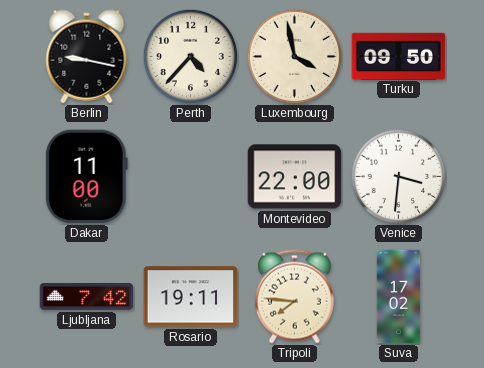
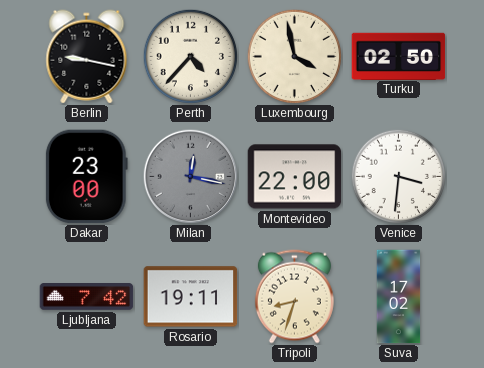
Turku: 09:50 -> 02:50 (399, 56)
Dakar: 11:00 -> 23:00 (86, 177)
Milan: none -> 12:17 (190, 176)
Tripoli: 7:46 -> 8:33 (294, 297)
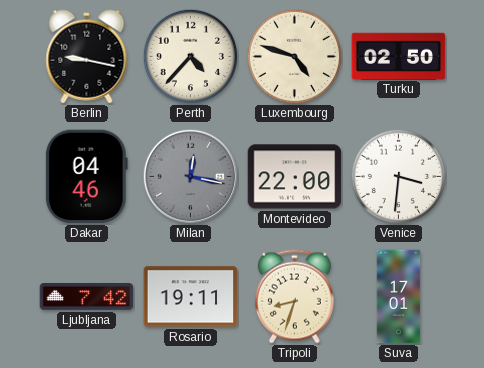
Luxembourg: 3:58 -> 4:48 (294, 56)
Dakar: 23:00 -> 04:46 (86, 177)
Suva: 17:02 -> 17:01 (399, 297)
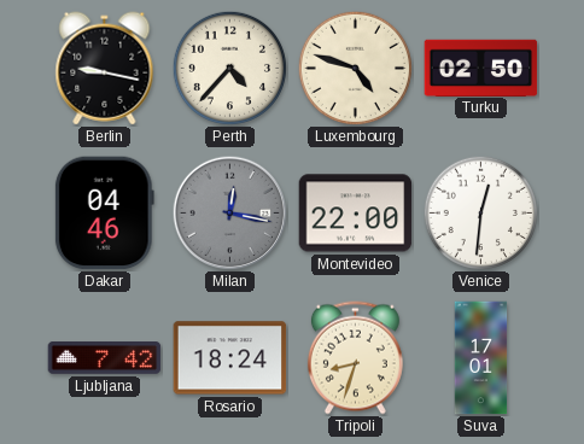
Venice: 3:31 -> 12:31 (480, 212)
Rosario: 19:11 -> 18:24 (230, 358)
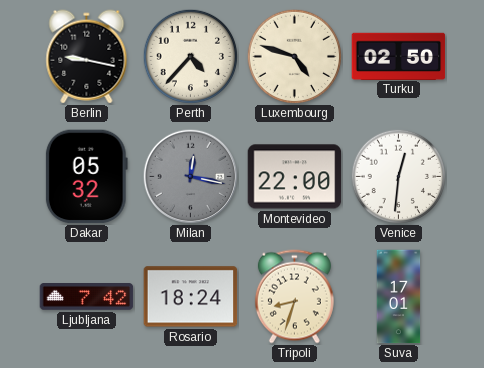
Dakar: 04:46 -> 05:32 (86, 177)
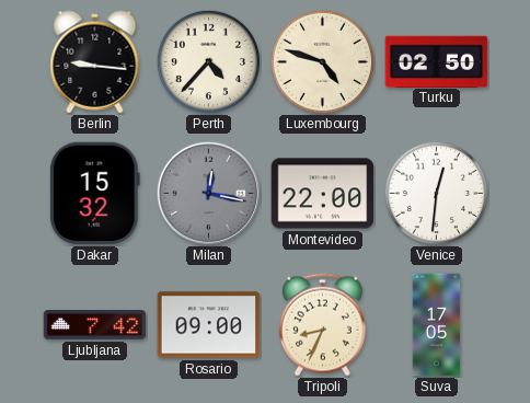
Berlin: 9:17 -> 9:16 (95, 62)
Dakar: 05:32 -> 15:32 (94, 194)
Rosario: 18:24 -> 09:00 (209, 325)
Tripoli: 8:33 -> 8:34 (322, 325)
Suva: 17:01 -> 17:05 (437, 325)
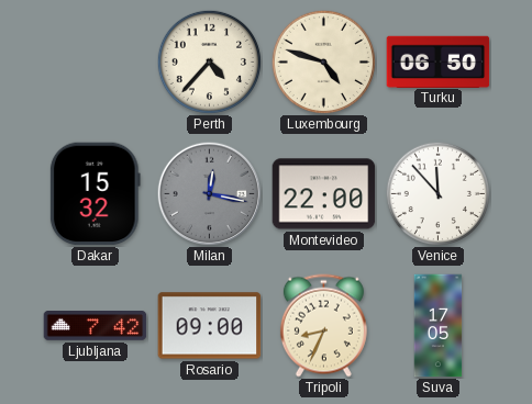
Berlin: 9:16 -> none (95, 62)
Turku: 02:50 -> 06:50 (439, 61)
Venice: 12:31 -> 11:53 (437, 193)
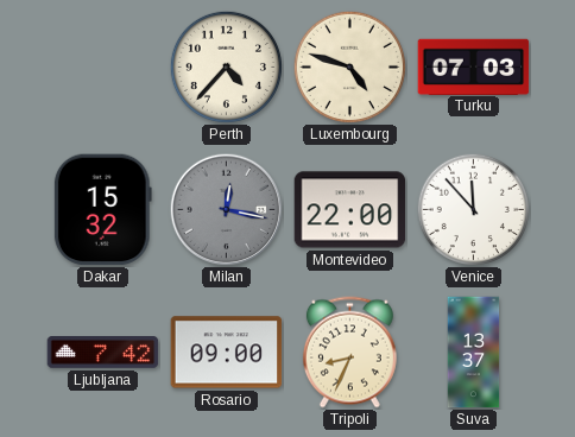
Turku: 06:50 -> 07:03 (474, 66)
Suva: 17:05 -> 13:37 (474, 353)
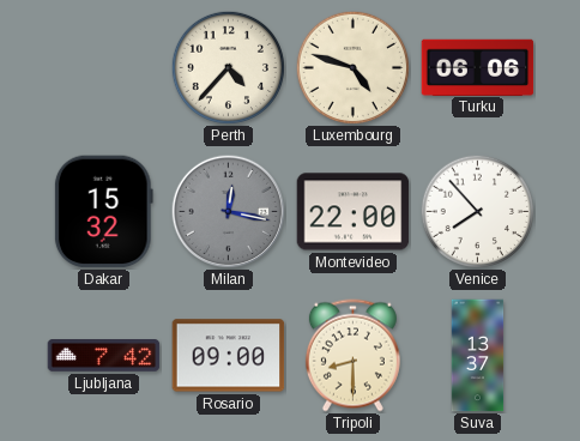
Turku: 07:03 -> 06:06 (478, 67)
Venice: 11:53 -> 7:53 (477, 211)
Tripoli: 8:34 -> 8:30 (352, 356)
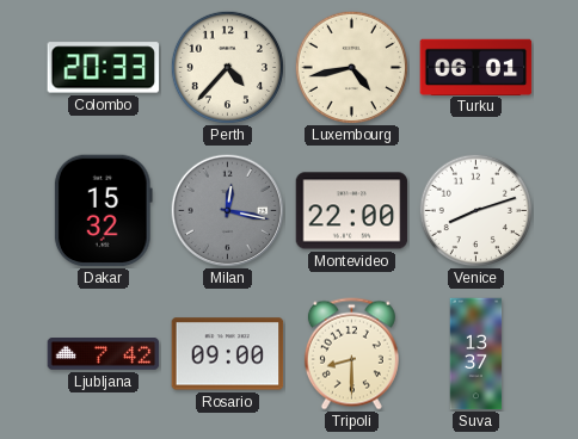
Colombo: none -> 20:33 (104, 68)
Luxembourg: 4:48 -> 4:43 (351, 67)
Turku: 06:06 -> 06:01 (476, 67)
Venice: 7:53 -> 8:12 (475, 210)
